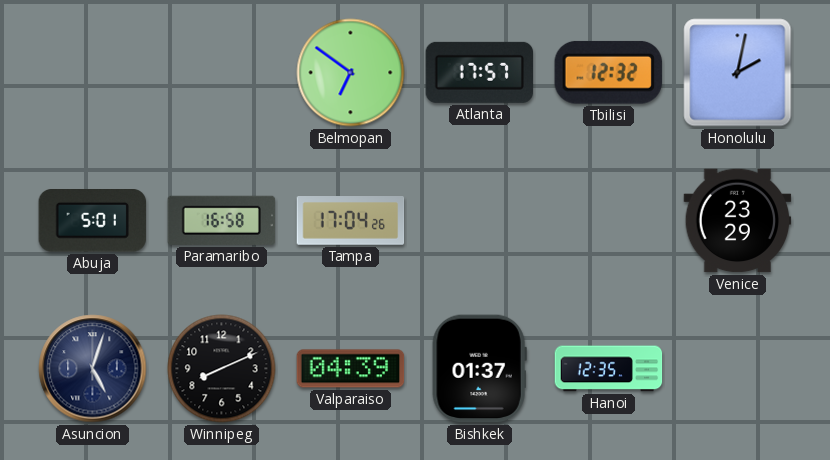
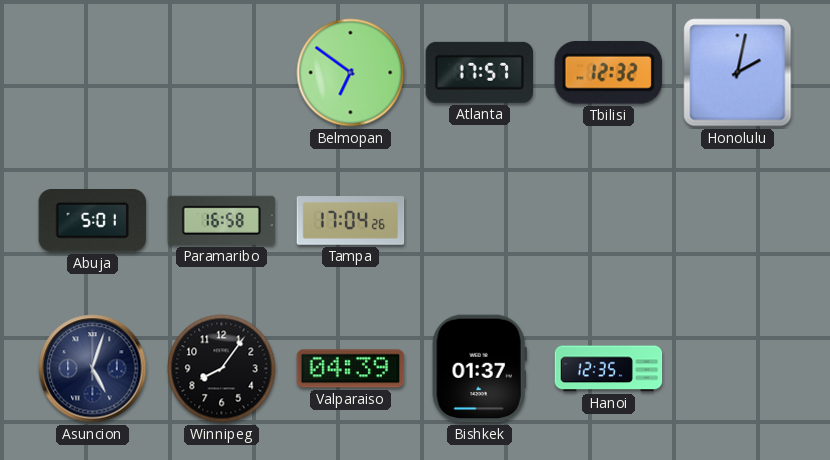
Venice: 23:29 -> none (738, 221)
Winnipeg: 8:11 -> 8:06 (222, 369)
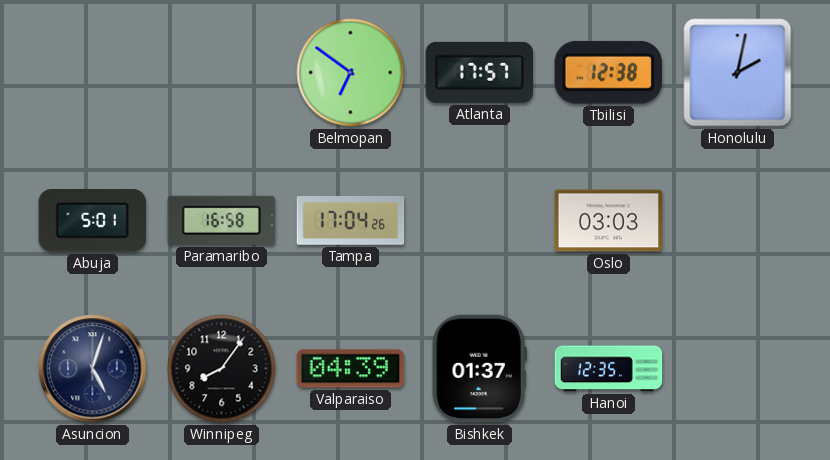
Tbilisi: 12:32 -> 12:38 (608, 72)
Oslo: none -> 03:03 (609, 221)
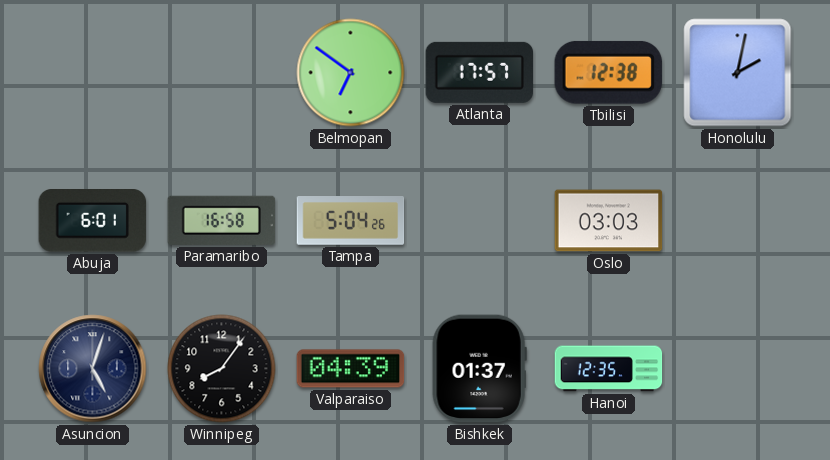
Abuja: 5:01 -> 6:01 (92, 221)
Tampa: 17:04 -> 5:04 (351, 221)
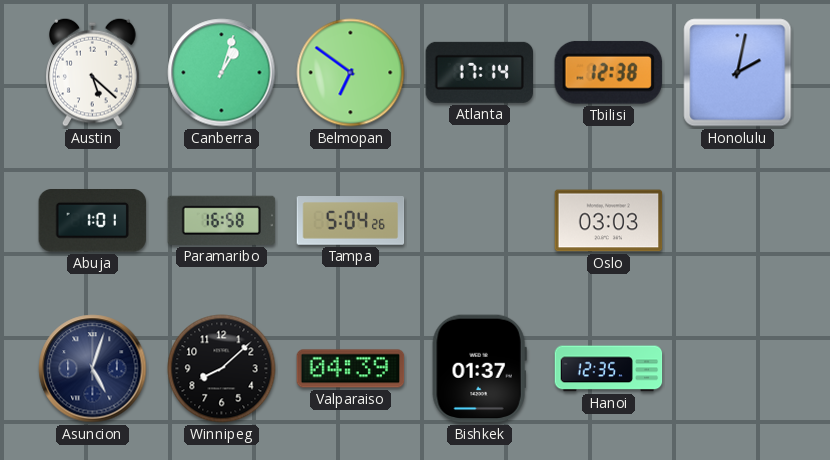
Austin: none -> 5:22 (93, 72)
Canberra: none -> 1:03 (222, 73)
Atlanta: 17:57 -> 17:14 (480, 72)
Abuja: 6:01 -> 1:01 (92, 221)
Winnipeg: 8:06 -> 8:08 (222, 369)
